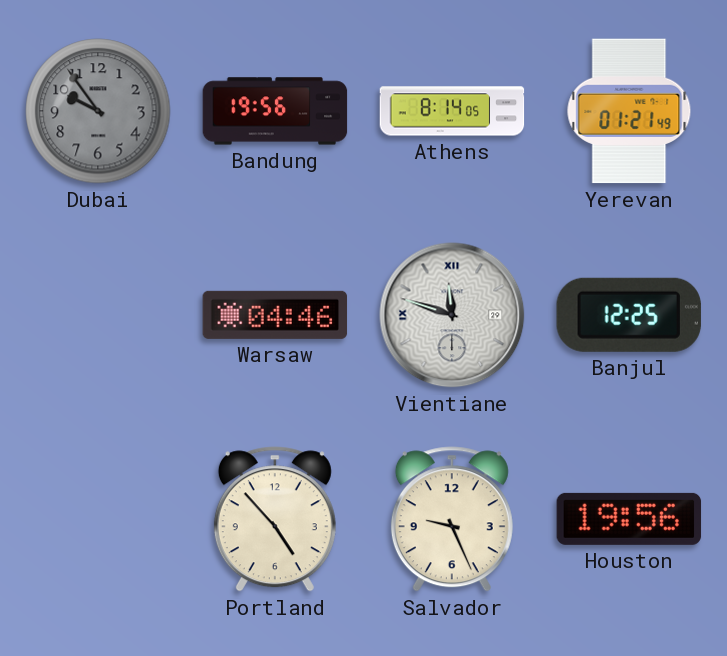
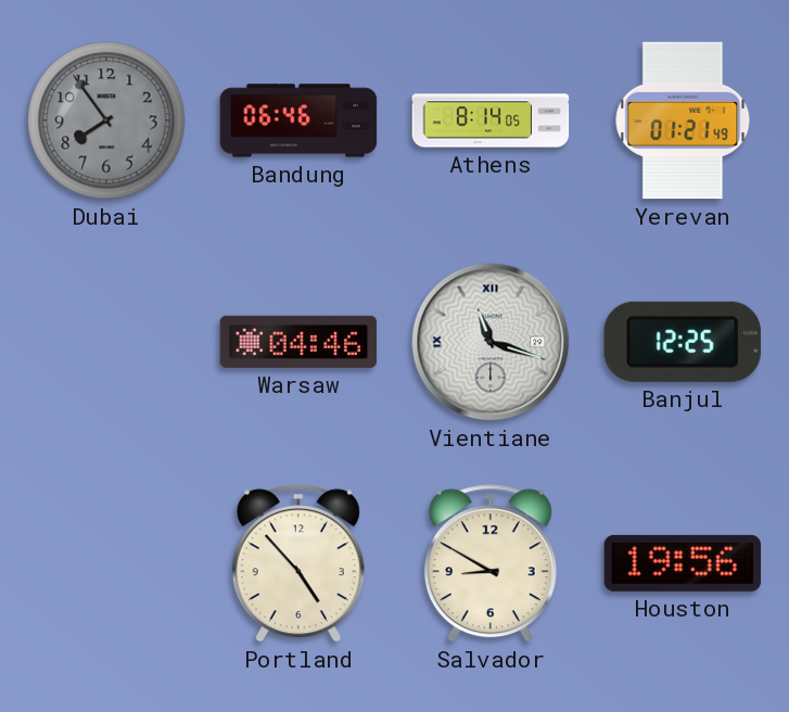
Dubai: 9:54 -> 7:54 (106, 120)
Bandung: 19:56 -> 06:46 (298, 120)
Vientiane: 11:48 -> 11:18 (491, 342)
Salvador: 9:26 -> 8:50 (491, 563)
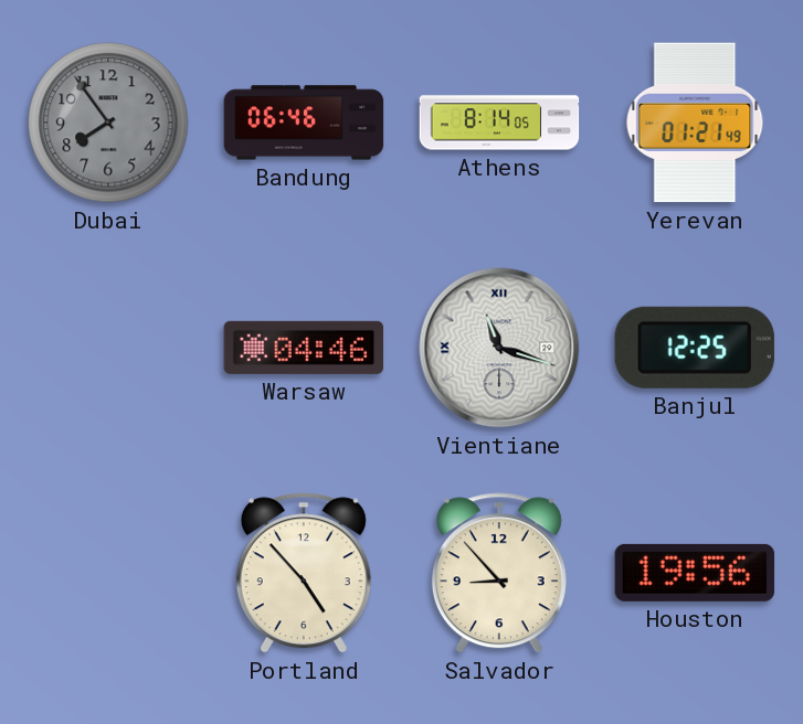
Salvador: 8:50 -> 8:53 (499, 573)
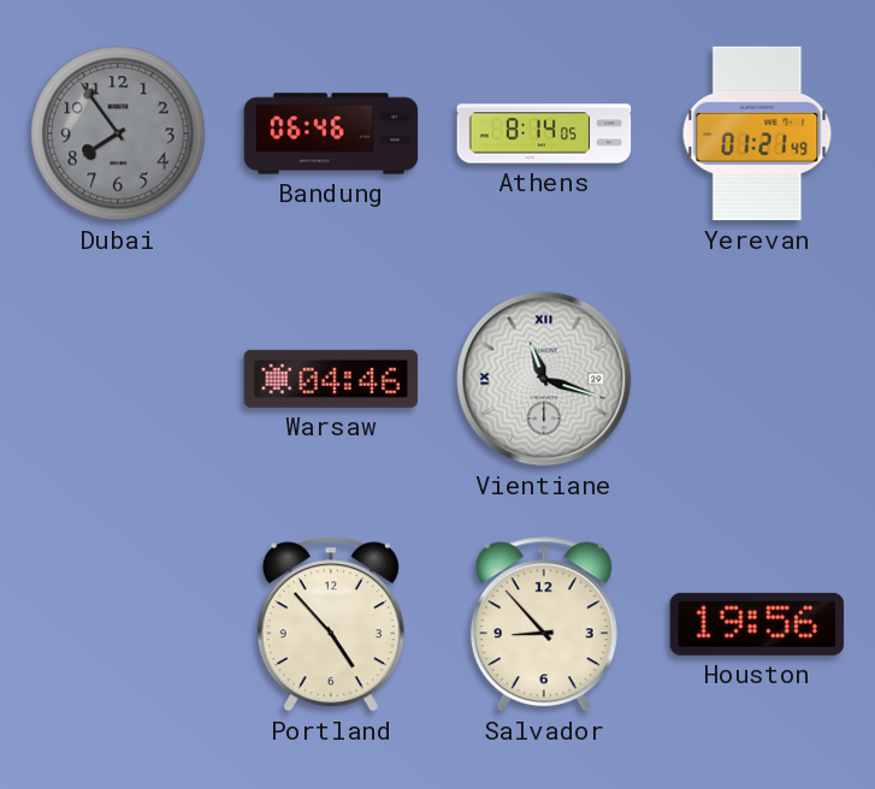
Banjul: 12:25 -> none (695, 348)
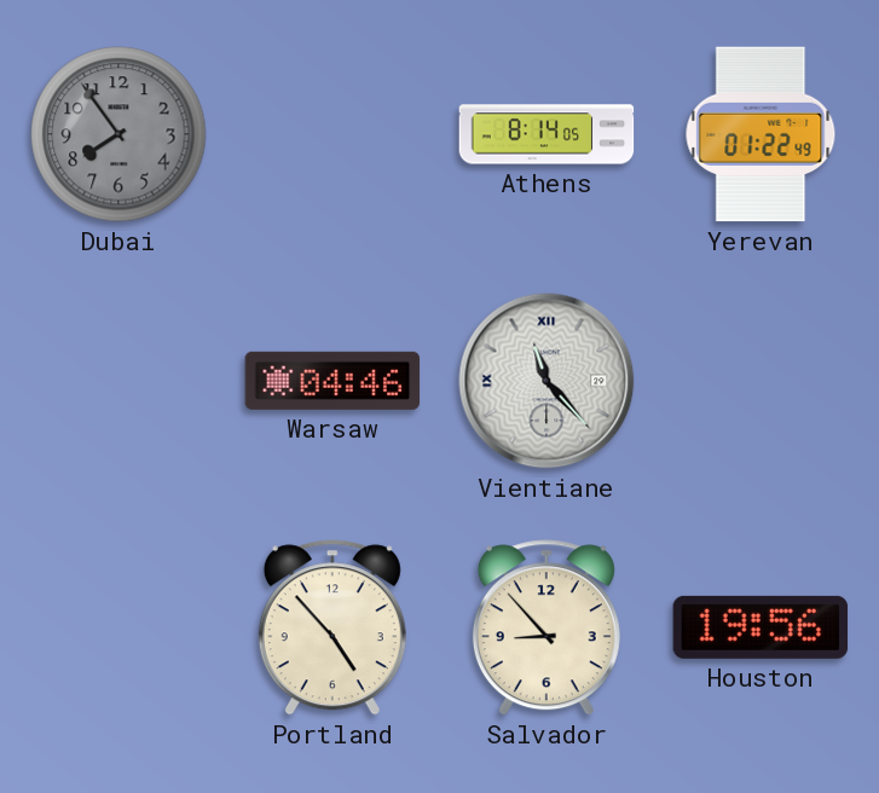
Bandung: 06:46 -> none (331, 134)
Yerevan: 01:21 -> 01:22 (761, 134)
Vientiane: 11:18 -> 11:23 (547, 381)
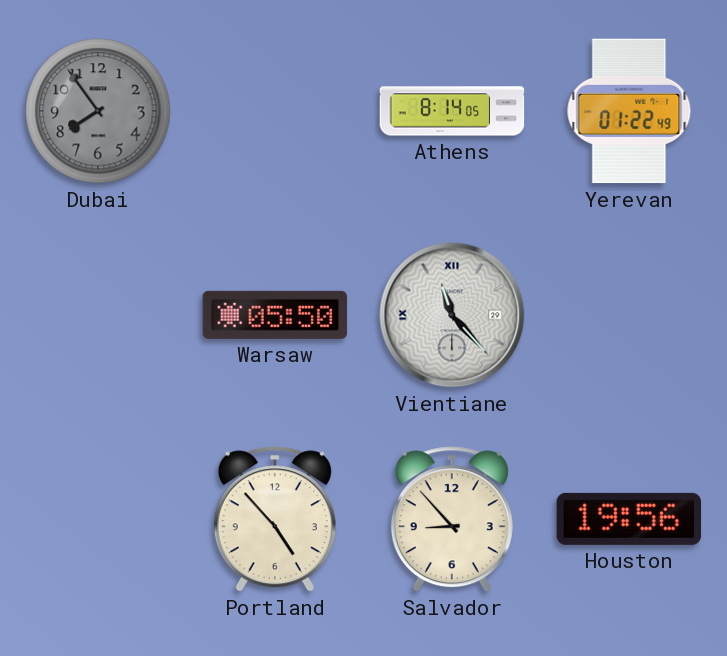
Warsaw: 04:46 -> 05:50 (275, 315)
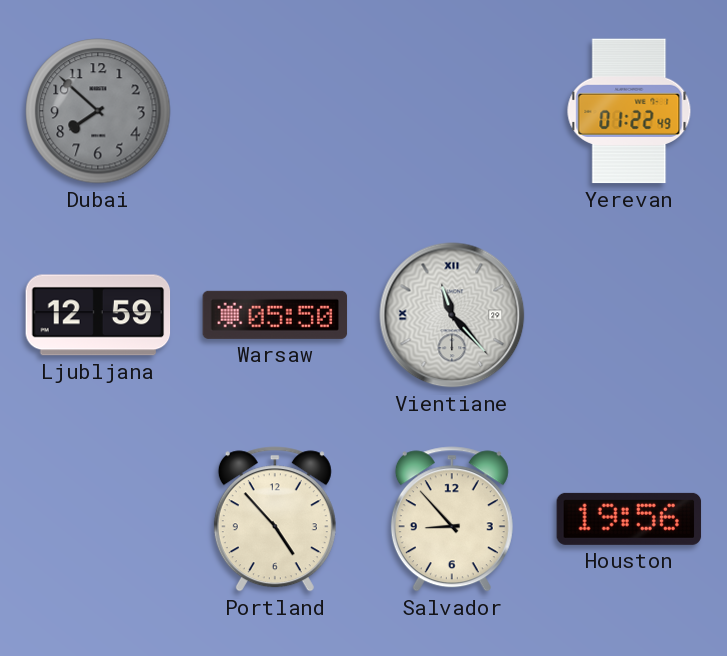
Dubai: 7:54 -> 7:52 (98, 111)
Athens: 8:14 -> none (452, 111)
Ljubljana: none -> 12:59 (98, 315)
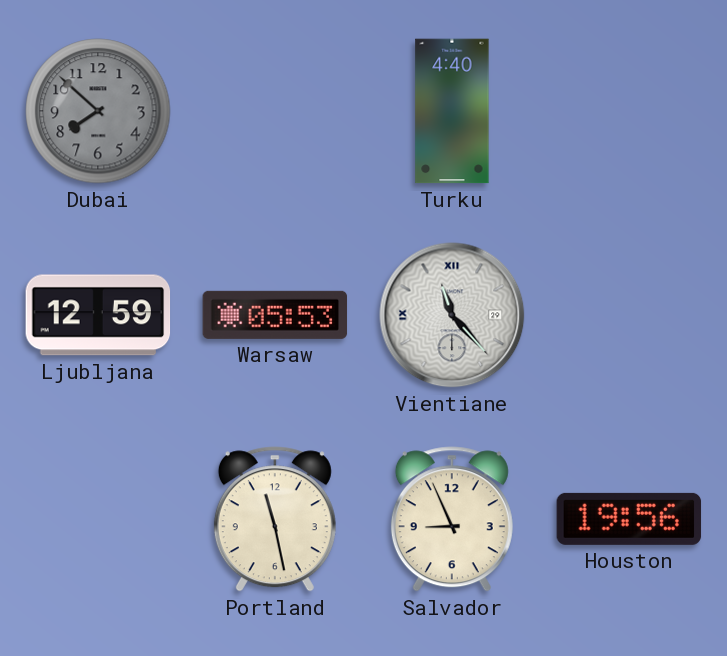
Turku: none -> 4:40 (452, 111)
Yerevan: 01:22 -> none (629, 111)
Warsaw: 05:50 -> 05:53 (275, 315)
Portland: 4:53 -> 11:28 (275, 519)
Salvador: 8:53 -> 8:56 (452, 519)
